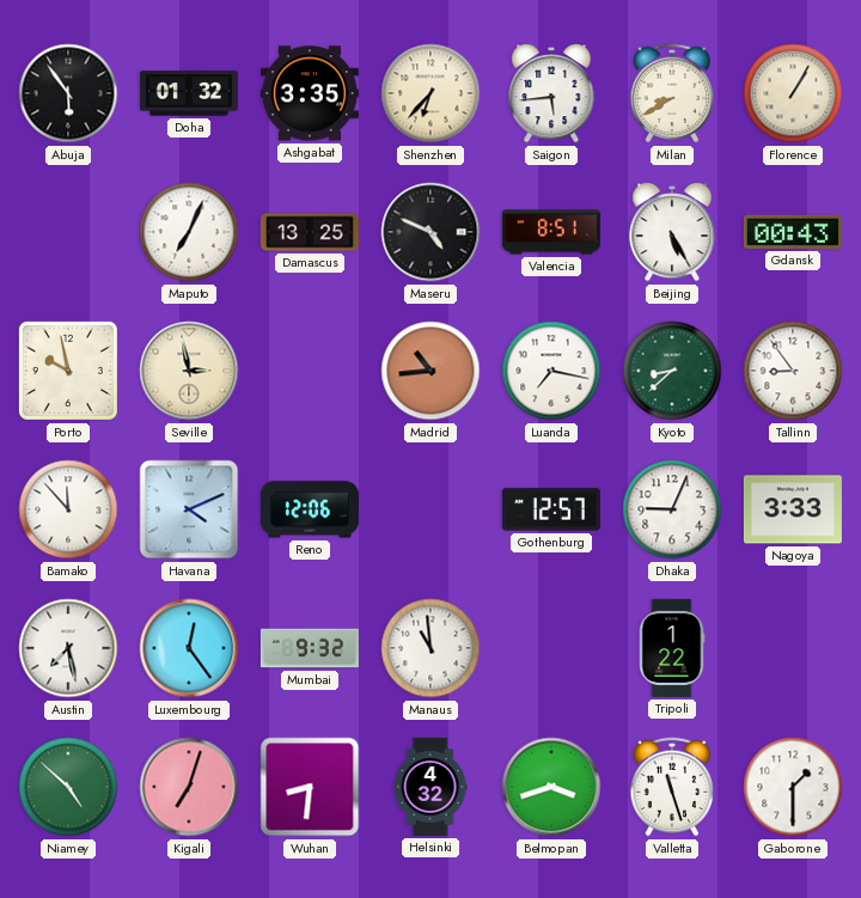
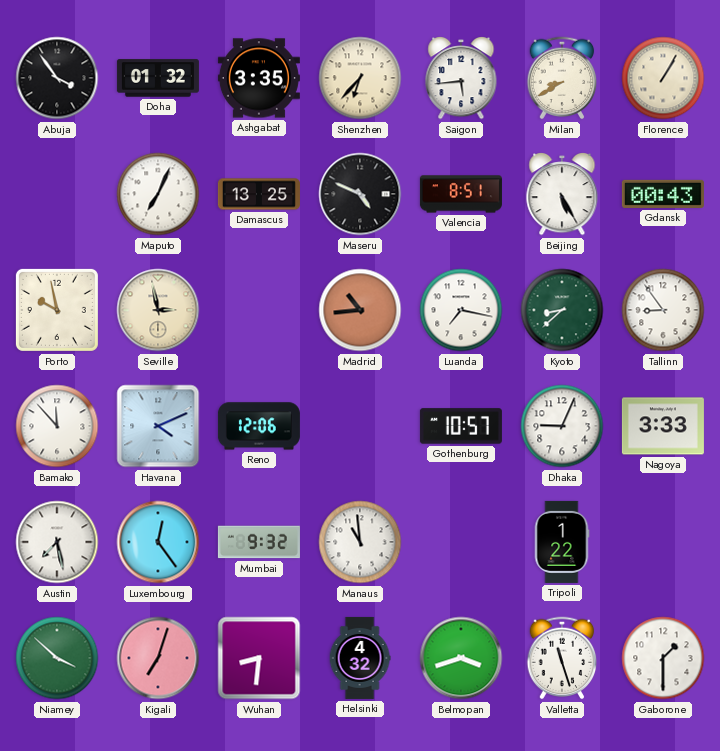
Abuja: 5:54 -> 3:54 (57, 78)
Gothenburg: 12:57 -> 10:57 (461, 426)
Niamey: 4:52 -> 3:52 (57, 658)
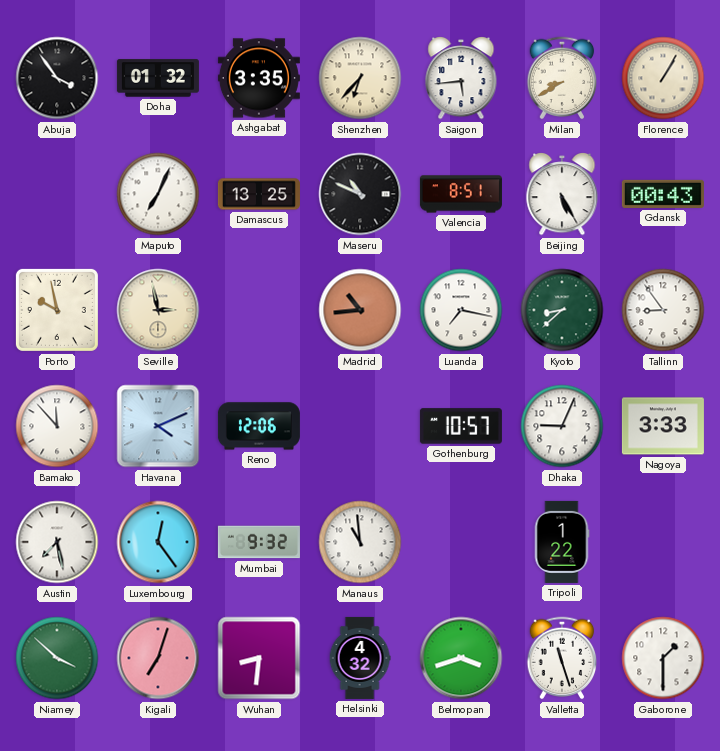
Maseru: 4:49 -> 10:49 (360, 194)
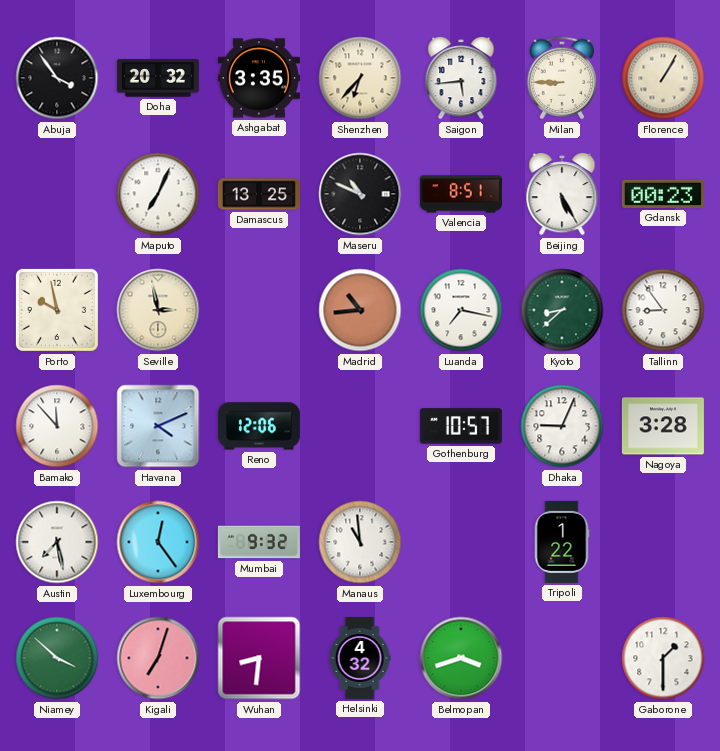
Doha: 01:32 -> 20:32 (158, 78)
Milan: 8:40 -> 8:45 (562, 78)
Gdansk: 00:43 -> 00:23 (663, 194)
Nagoya: 3:33 -> 3:28 (663, 426)
Valletta: 11:27 -> none (562, 658)
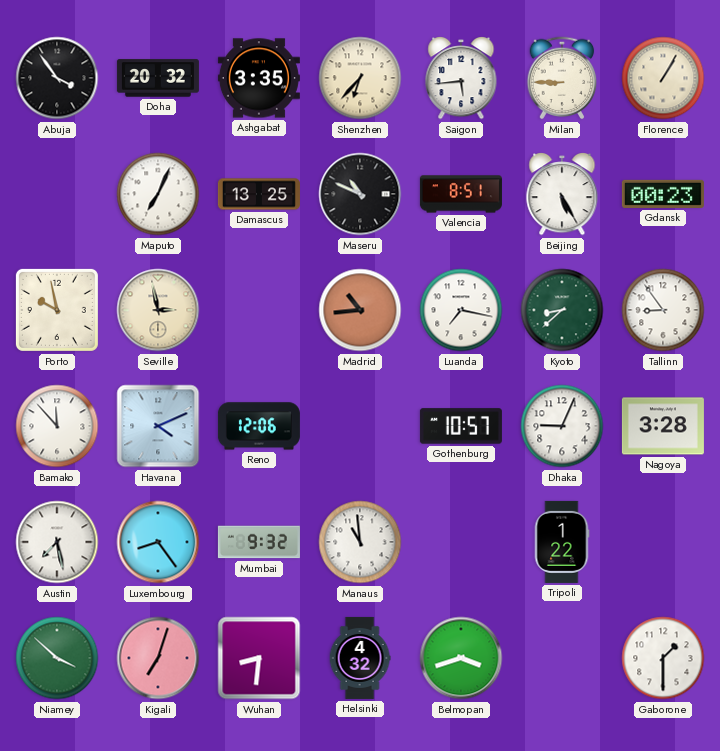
Luxembourg: 12:24 -> 8:24 (158, 542)
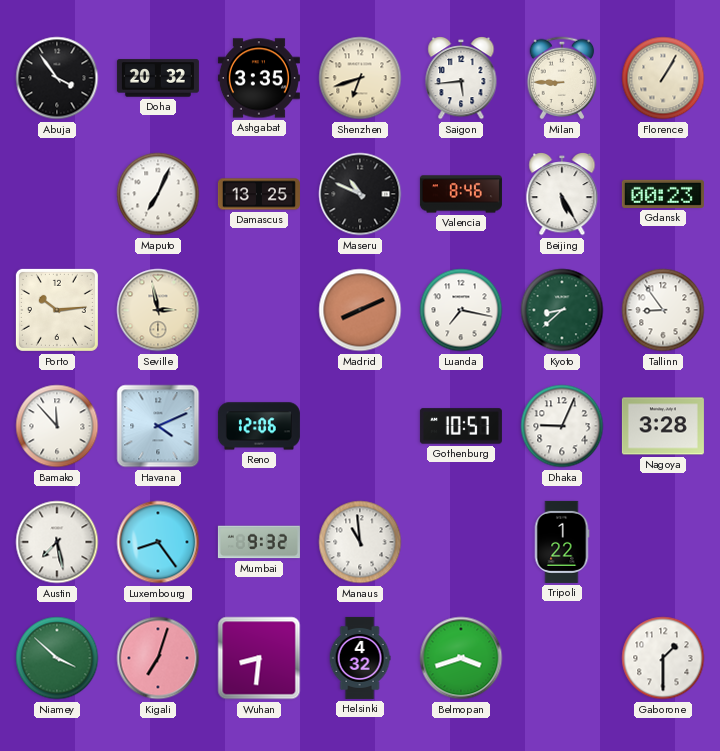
Shenzhen: 6:37 -> 6:42 (360, 78)
Valencia: 8:51 -> 8:46 (461, 194)
Porto: 9:58 -> 10:14 (57, 310)
Madrid: 10:44 -> 8:11 (360, 310)
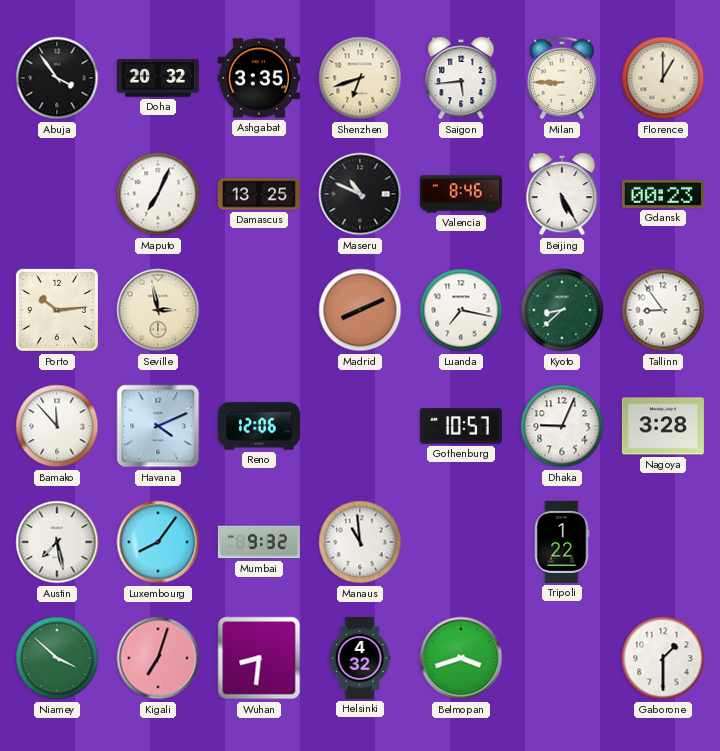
Florence: 1:05 -> 1:00 (663, 78)
Luxembourg: 8:24 -> 8:06 (158, 542)
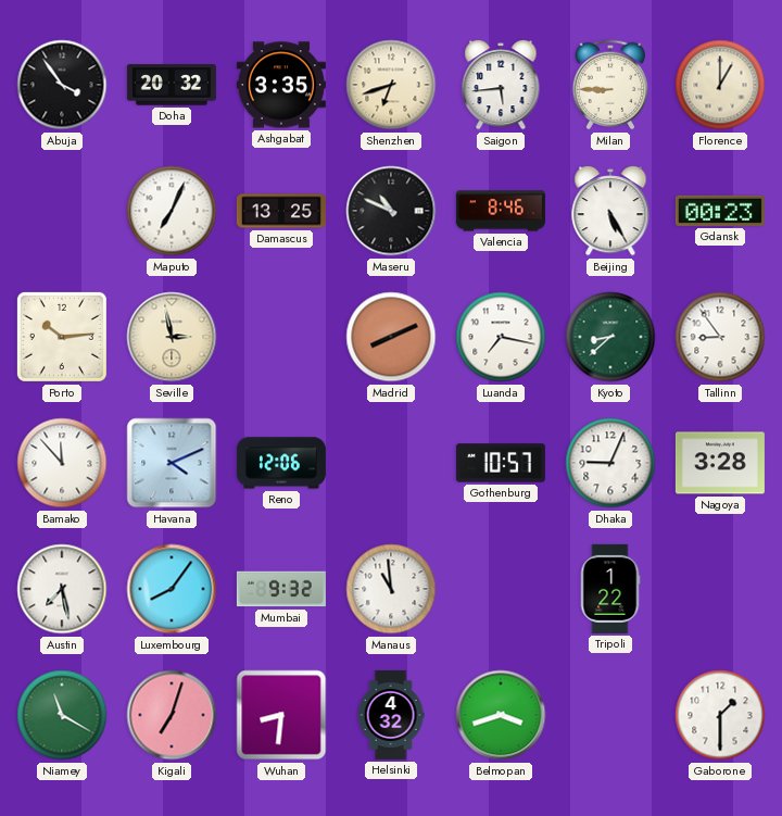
Niamey: 3:52 -> 11:20 (62, 715)
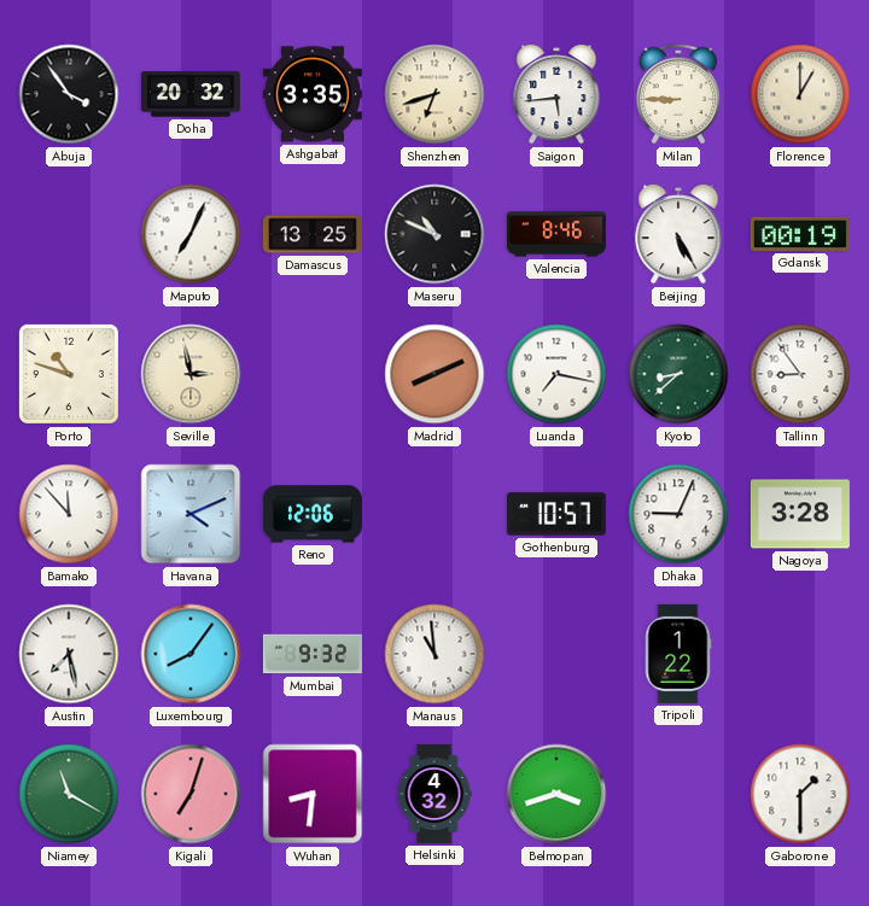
Gdansk: 00:23 -> 00:19 (800, 234)
Porto: 10:14 -> 10:48 (69, 374)
